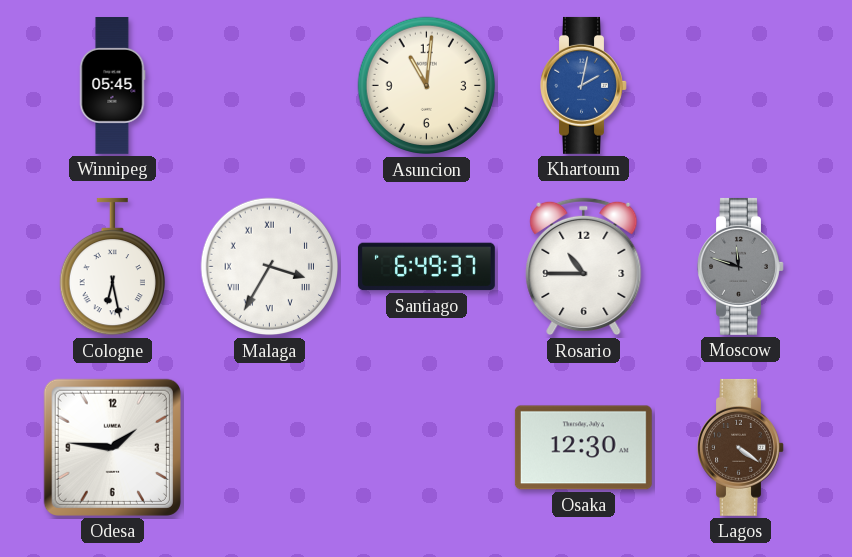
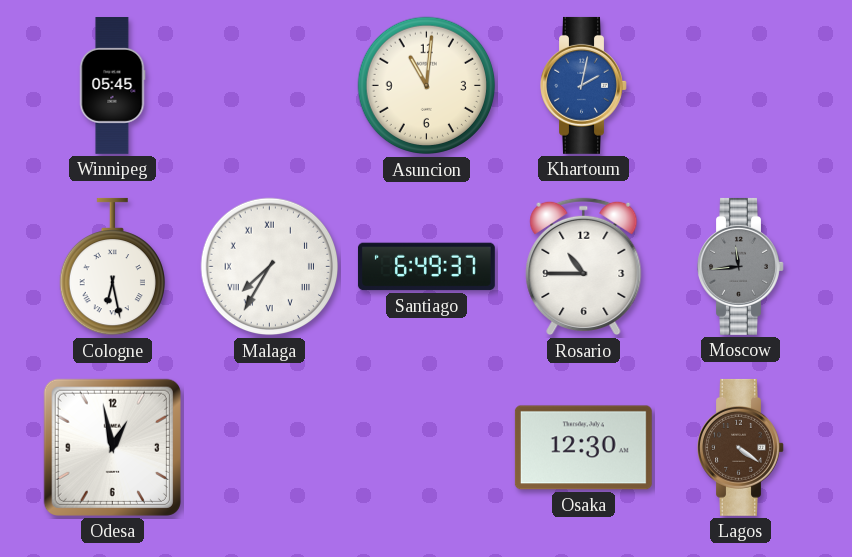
Malaga: 3:35 -> 7:35 (270, 267)
Moscow: 11:48 -> 11:44 (741, 266)
Odesa: 1:46 -> 12:58 (112, 447)
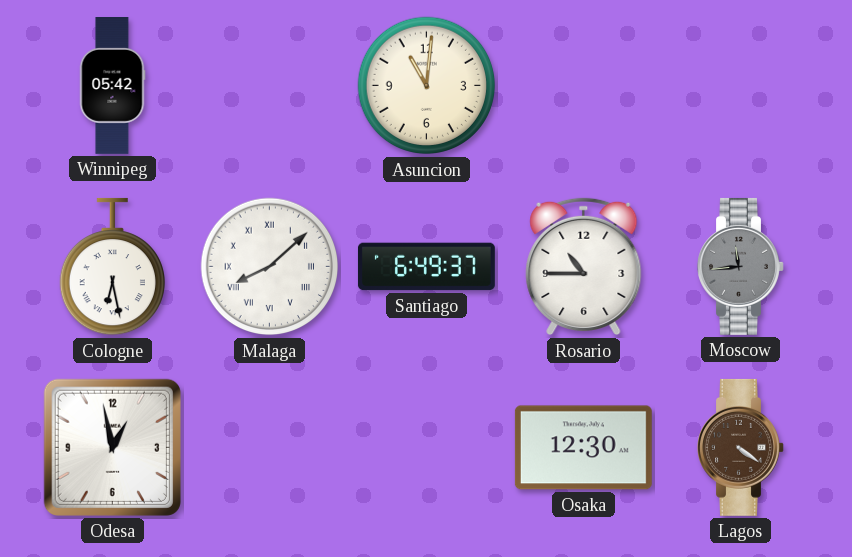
Winnipeg: 05:45 -> 05:42 (112, 86)
Khartoum: 2:02 -> none (584, 85)
Malaga: 7:35 -> 8:08 (270, 267)
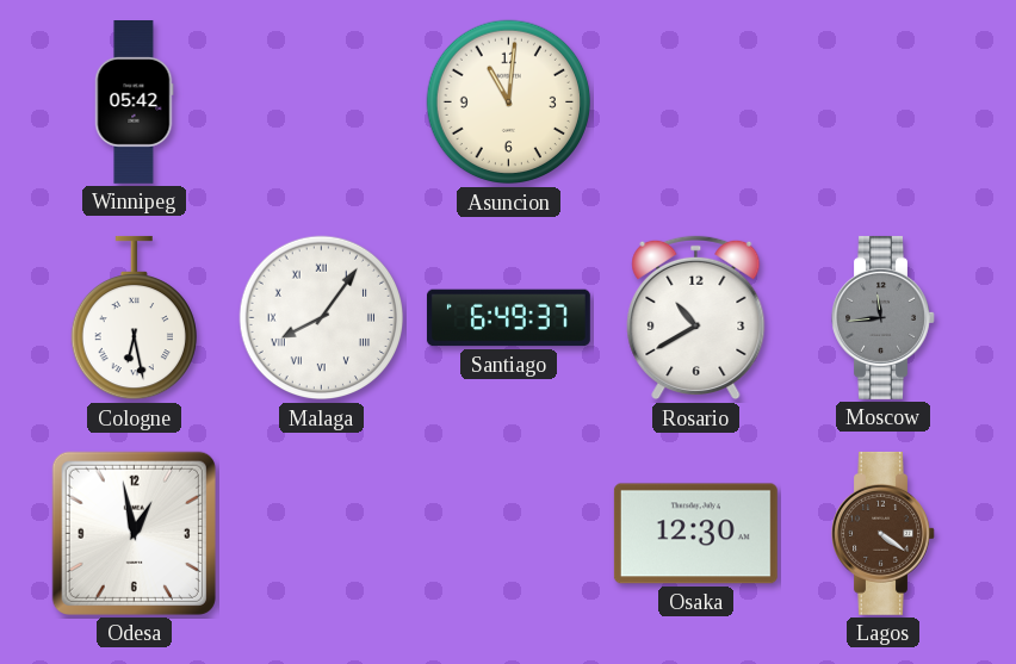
Malaga: 8:08 -> 8:06 (322, 318)
Rosario: 10:45 -> 10:40 (696, 318)
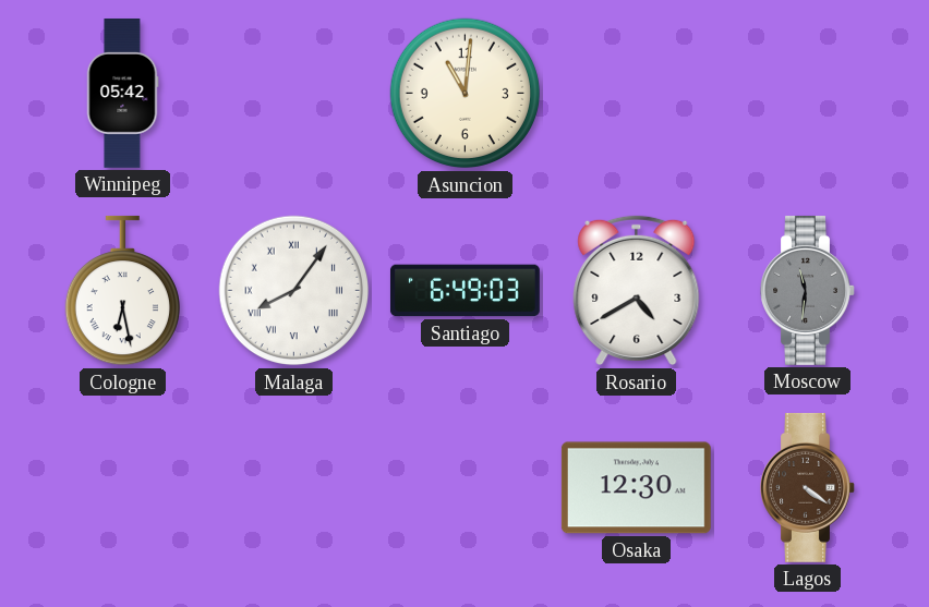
Santiago: 6:49:37 -> 6:49:03 (464, 291)
Rosario: 10:40 -> 4:40 (637, 291)
Moscow: 11:44 -> 11:31 (808, 290)
Odesa: 12:58 -> none (134, 533)
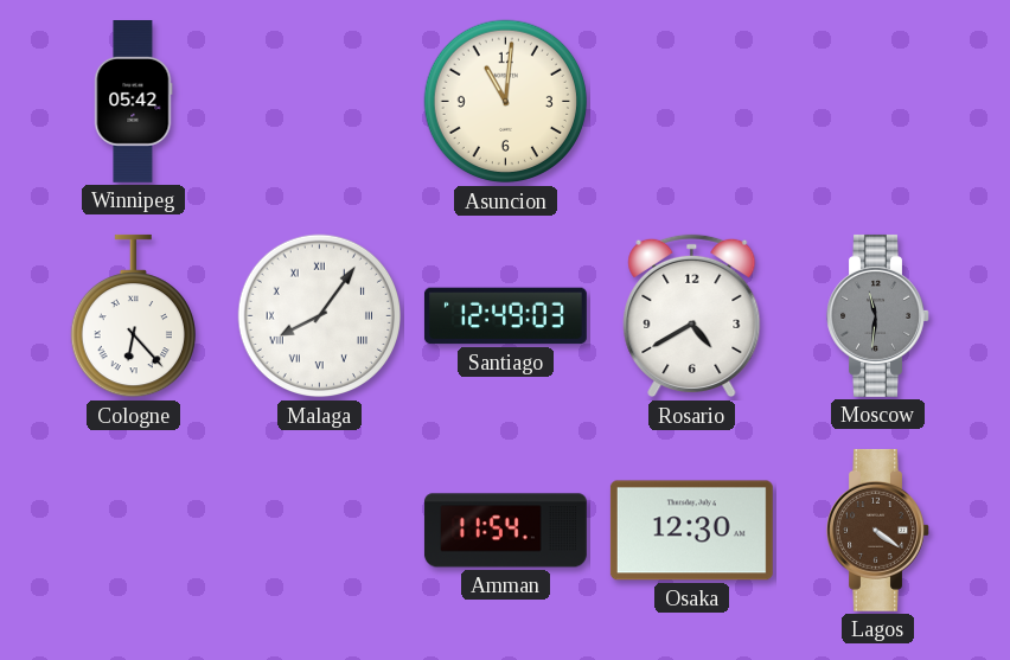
Cologne: 6:28 -> 6:23 (133, 316)
Santiago: 6:49 -> 12:49 (505, 316)
Amman: none -> 11:54 (505, 531)
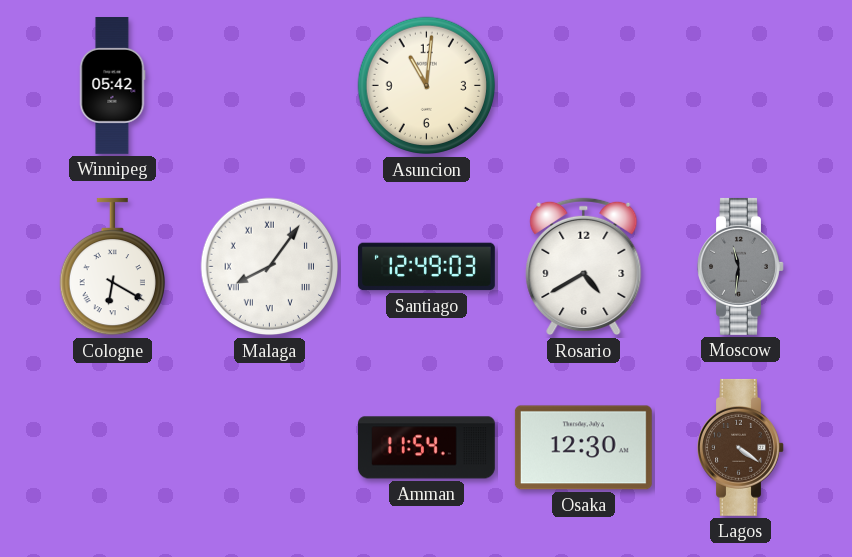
Cologne: 6:23 -> 6:20 (112, 267)
